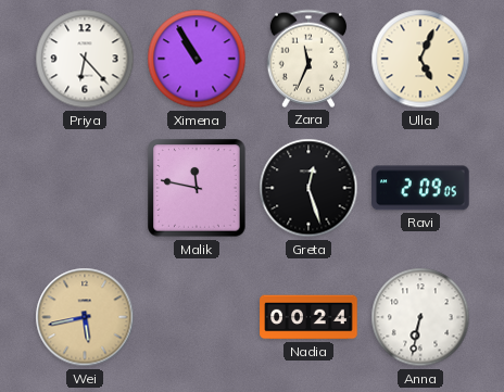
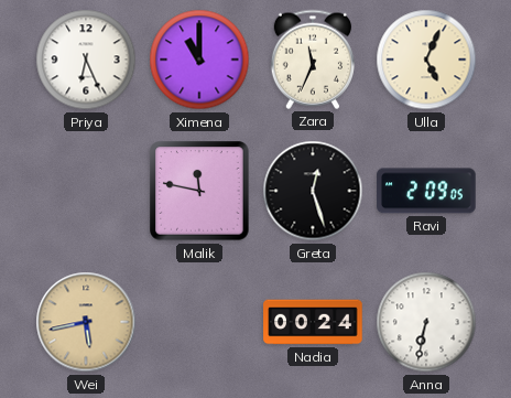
Priya: 6:23 -> 6:26 (86, 60)
Ximena: 10:55 -> 11:00 (199, 60)
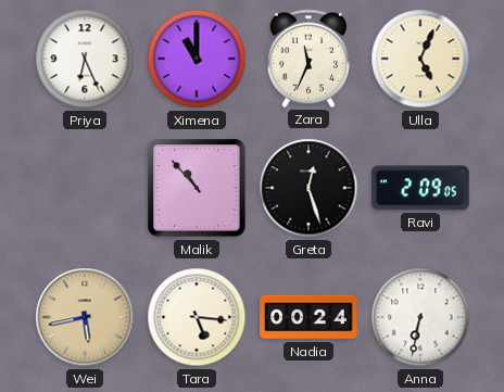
Malik: 11:47 -> 10:53 (197, 188)
Tara: none -> 5:16 (197, 317)
